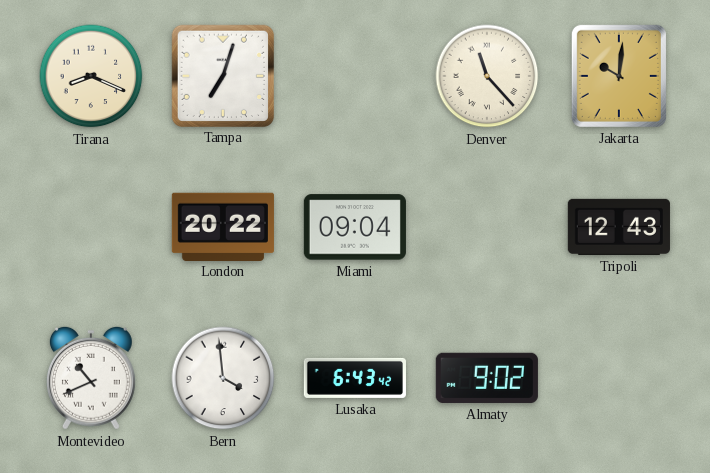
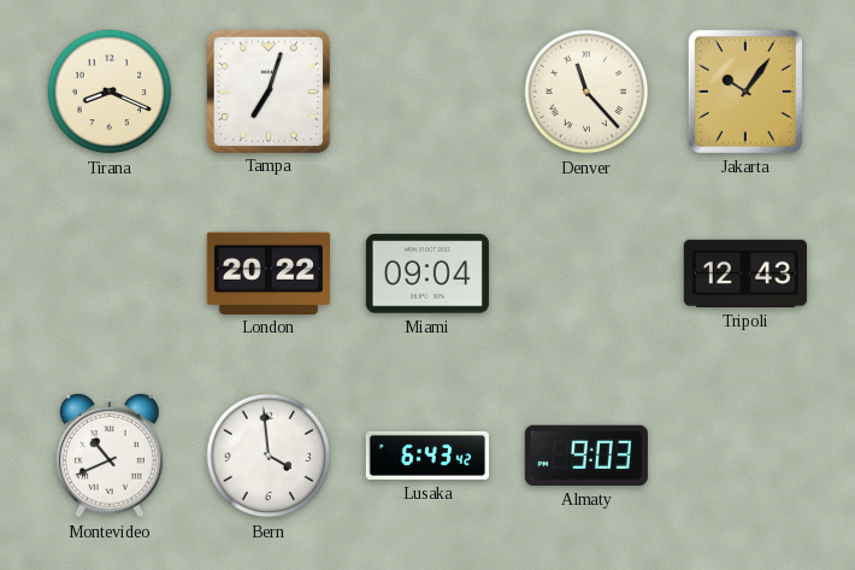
Jakarta: 10:01 -> 10:06 (745, 92)
Almaty: 9:02 -> 9:03 (586, 456)
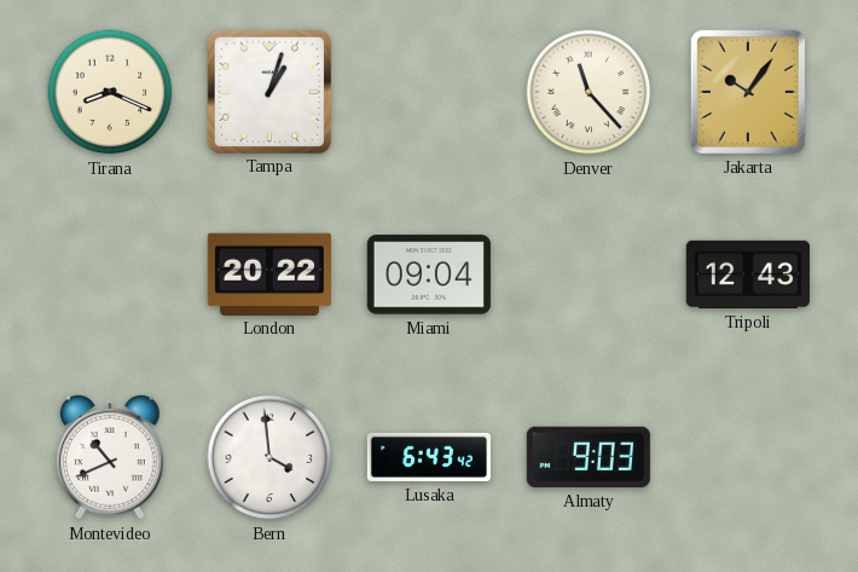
Tampa: 7:03 -> 1:03 (268, 91)
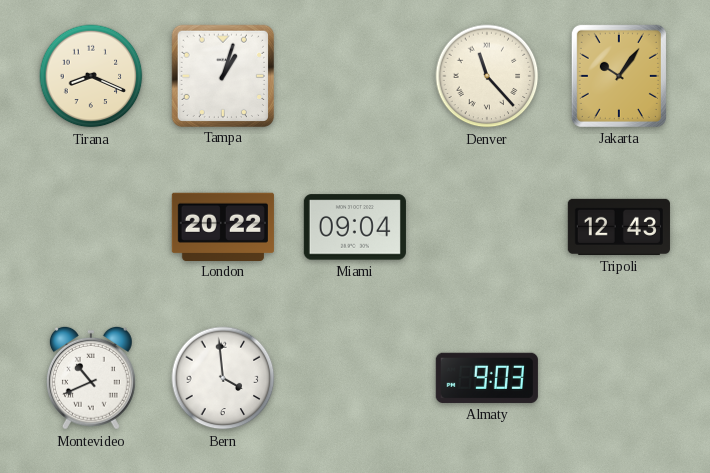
Lusaka: 6:43 -> none (429, 457)
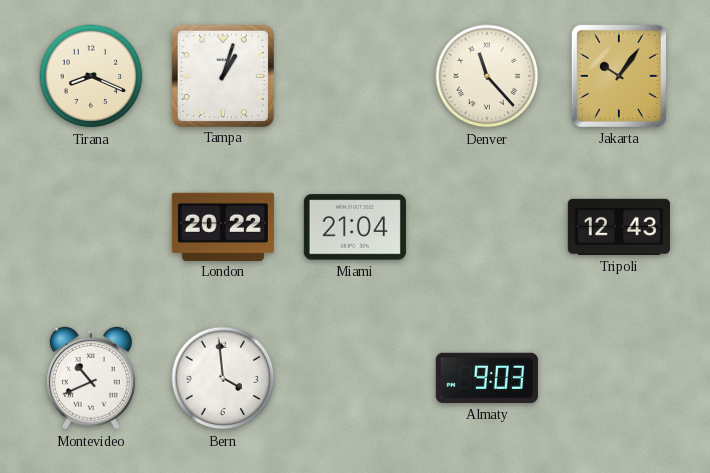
Miami: 09:04 -> 21:04 (355, 227)
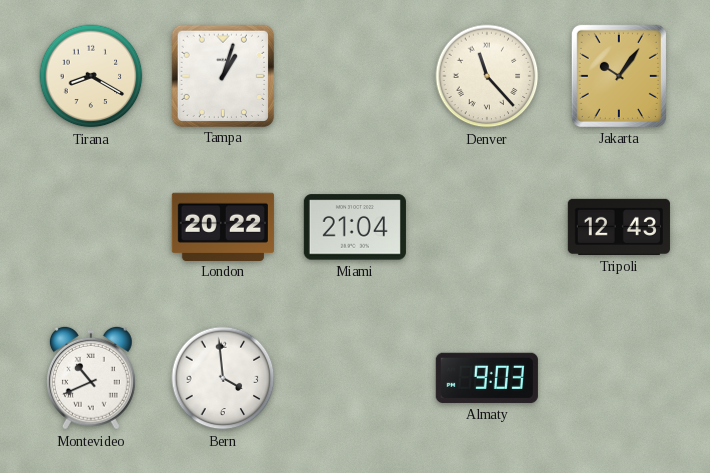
Tirana: 8:19 -> 8:20 (91, 76)
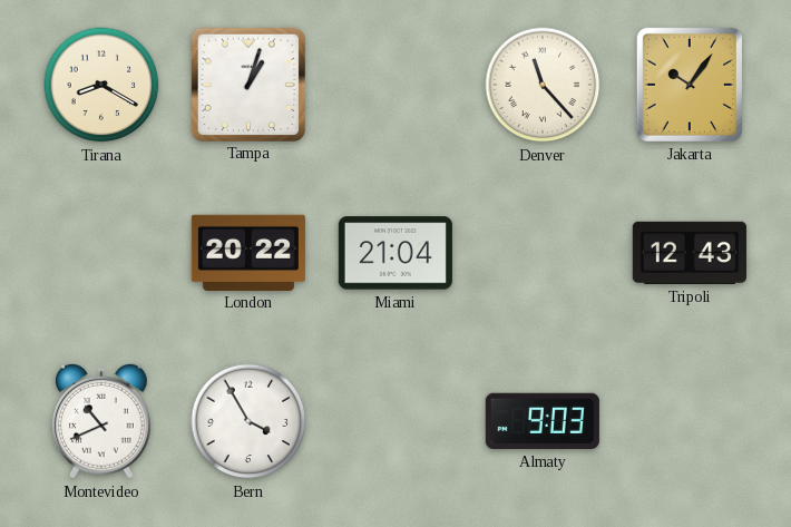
Bern: 3:59 -> 3:55 (248, 421)
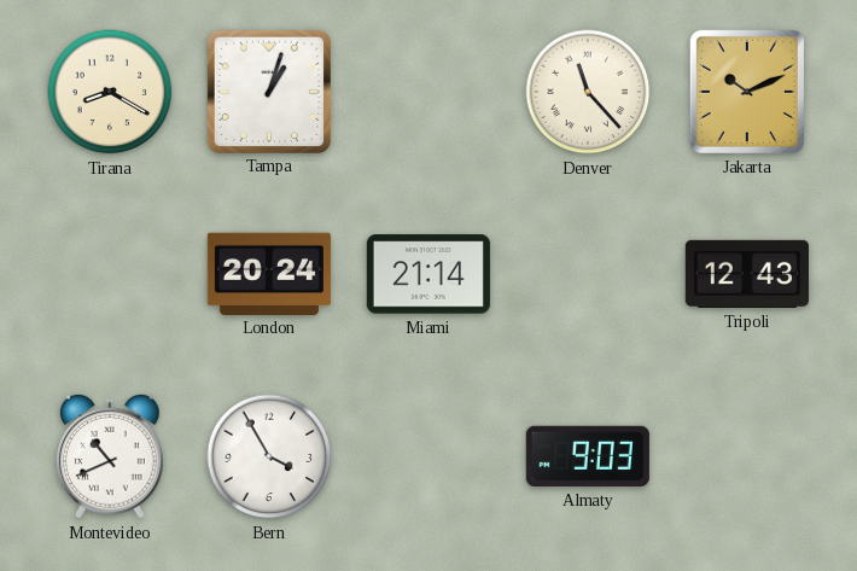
Jakarta: 10:06 -> 10:11 (747, 92)
London: 20:22 -> 20:24 (269, 273)
Miami: 21:04 -> 21:14 (428, 274)
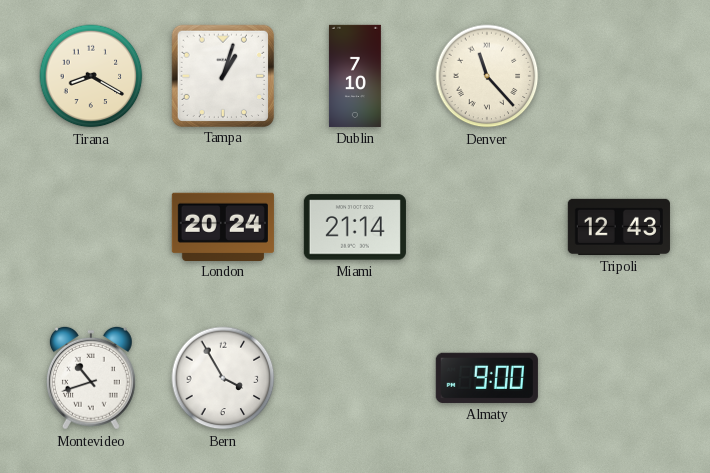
Dublin: none -> 7:10 (355, 76)
Jakarta: 10:11 -> none (747, 92)
Montevideo: 10:41 -> 10:42 (91, 378)
Almaty: 9:03 -> 9:00 (487, 378)
